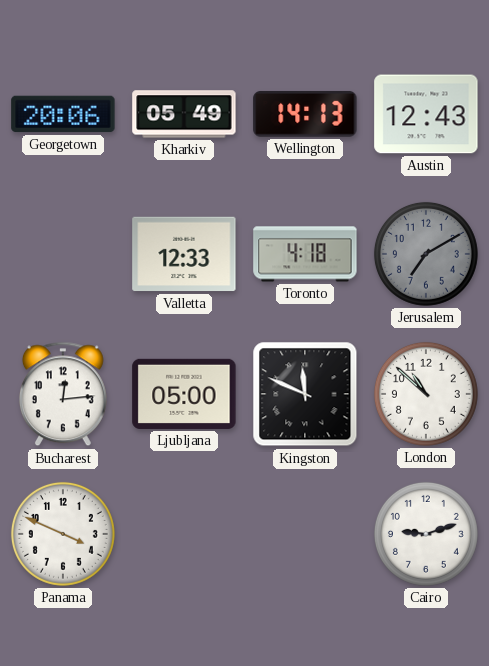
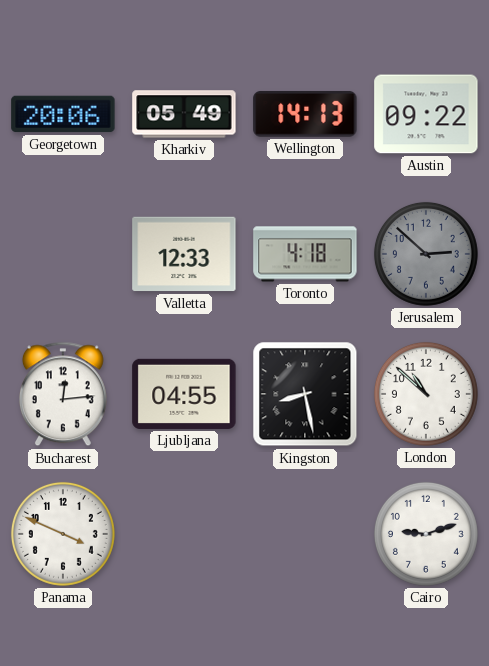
Austin: 12:43 -> 09:22 (426, 114)
Jerusalem: 7:10 -> 2:52 (426, 254)
Ljubljana: 05:00 -> 04:55 (184, 394)
Kingston: 11:49 -> 8:28 (305, 394)
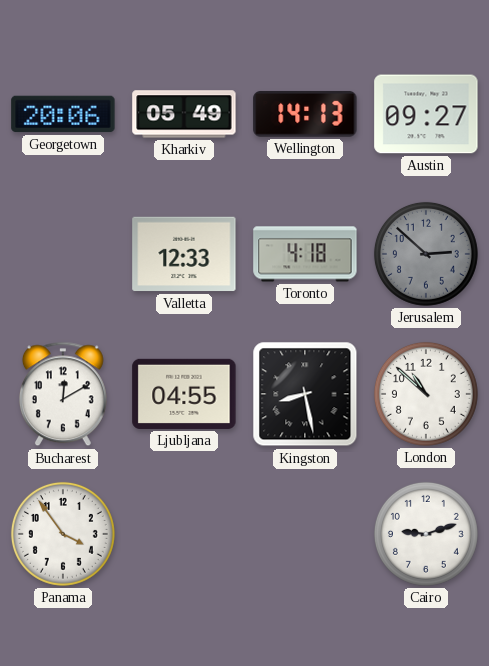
Austin: 09:22 -> 09:27 (426, 114)
Bucharest: 12:14 -> 12:10 (63, 394)
Panama: 3:49 -> 3:54 (63, 534)
